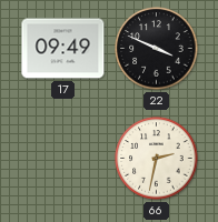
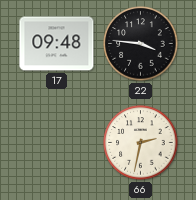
17: 09:49 -> 09:48 (57, 44)
22: 3:49 -> 3:46 (141, 44)
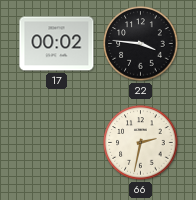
17: 09:48 -> 00:02 (57, 44)
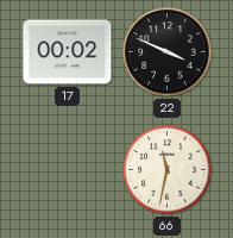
22: 3:46 -> 3:49 (168, 52)
66: 2:32 -> 11:32 (168, 170)
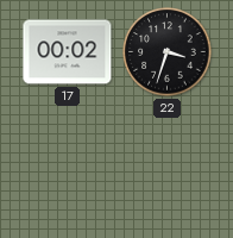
22: 3:49 -> 3:33 (168, 52)
66: 11:32 -> none (168, 170)
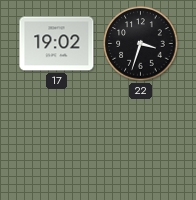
17: 00:02 -> 19:02 (57, 44)
